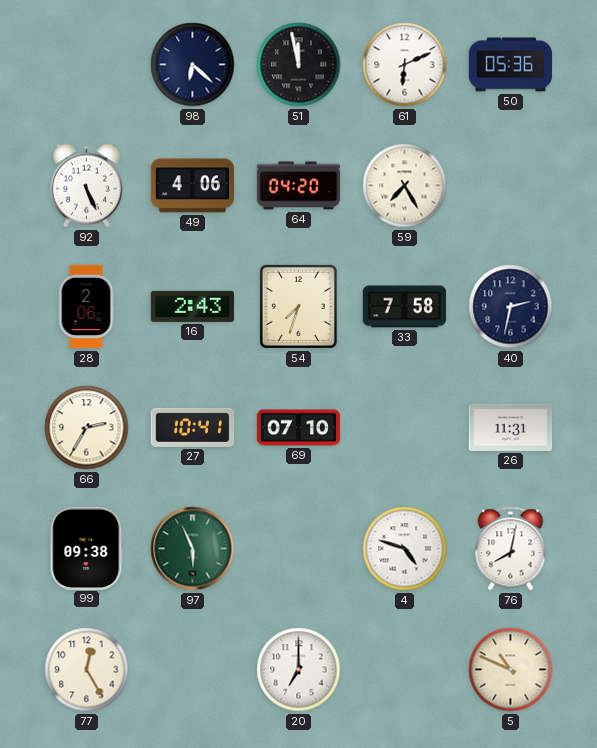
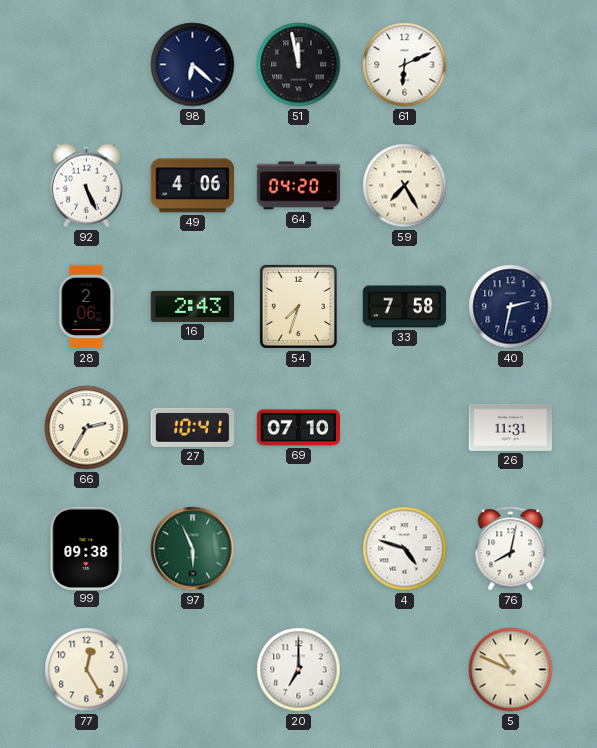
50: 05:36 -> none (511, 65)
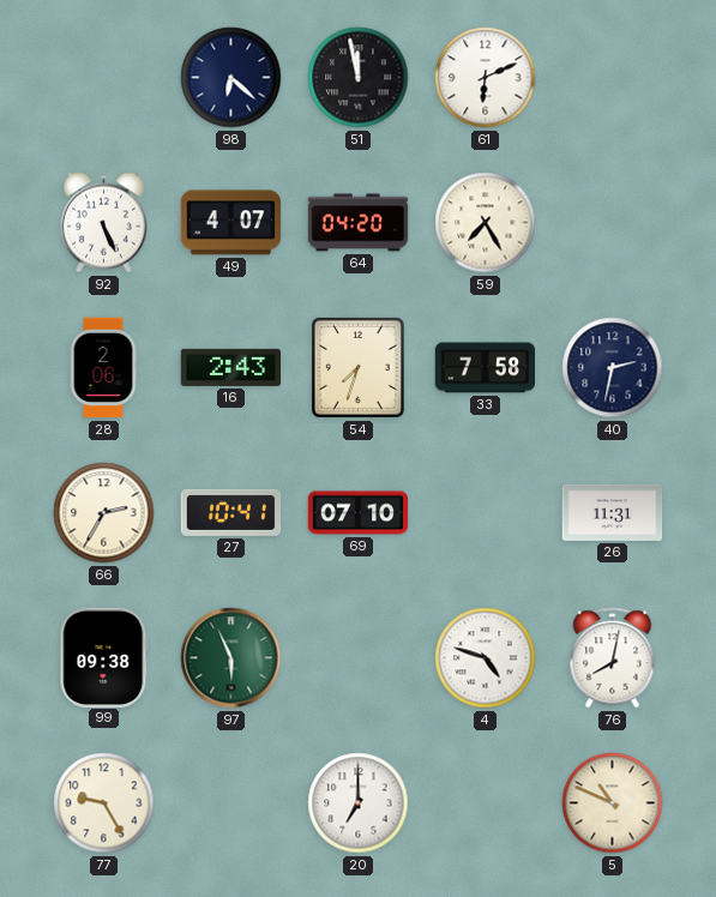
49: 4:06 -> 4:07 (230, 223)
77: 12:25 -> 9:25 (104, 803)
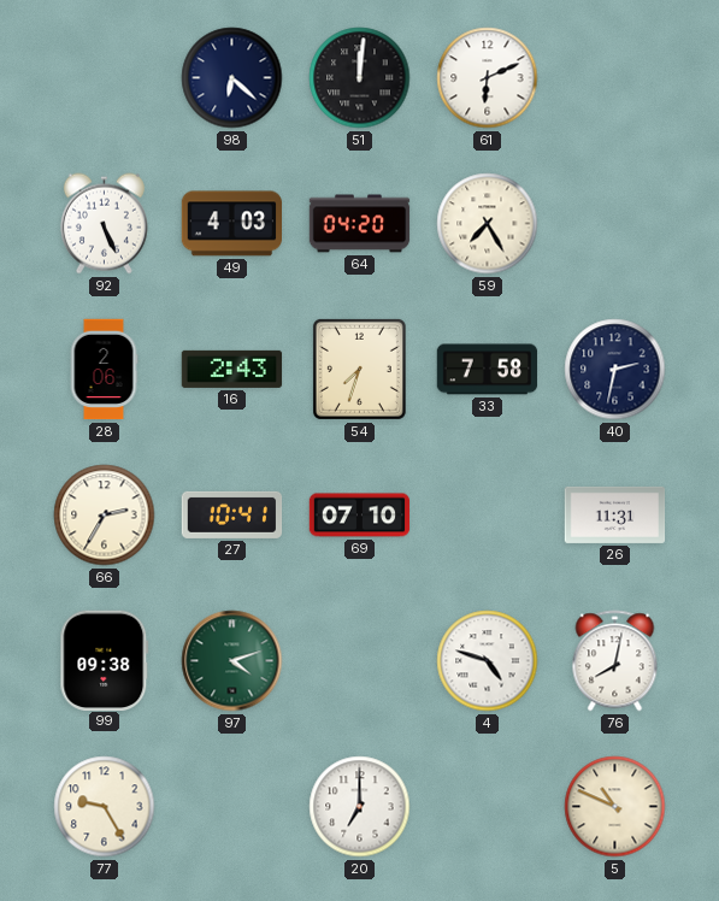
51: 11:58 -> 12:01 (360, 78)
49: 4:07 -> 4:03 (231, 224)
97: 5:56 -> 4:12 (232, 661)
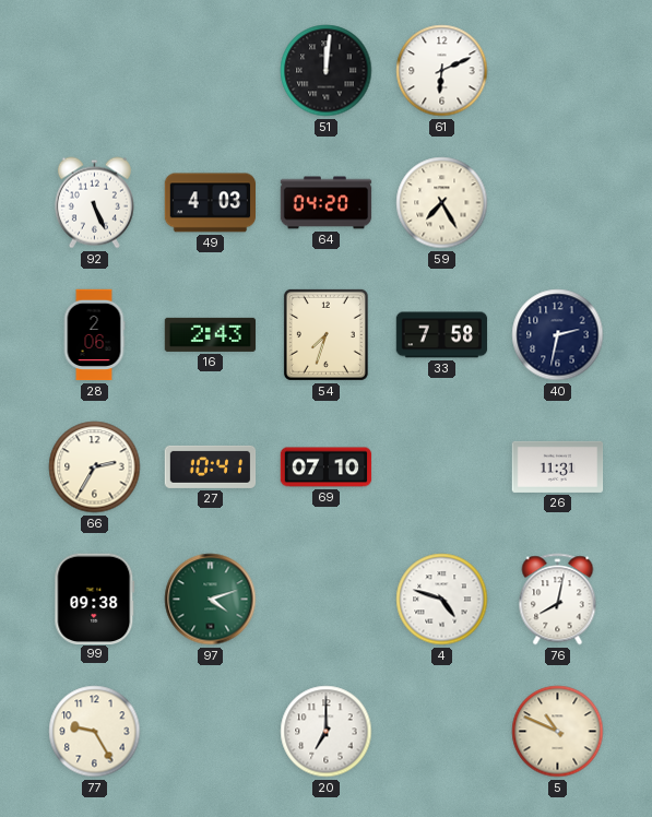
98: 6:22 -> none (232, 78)
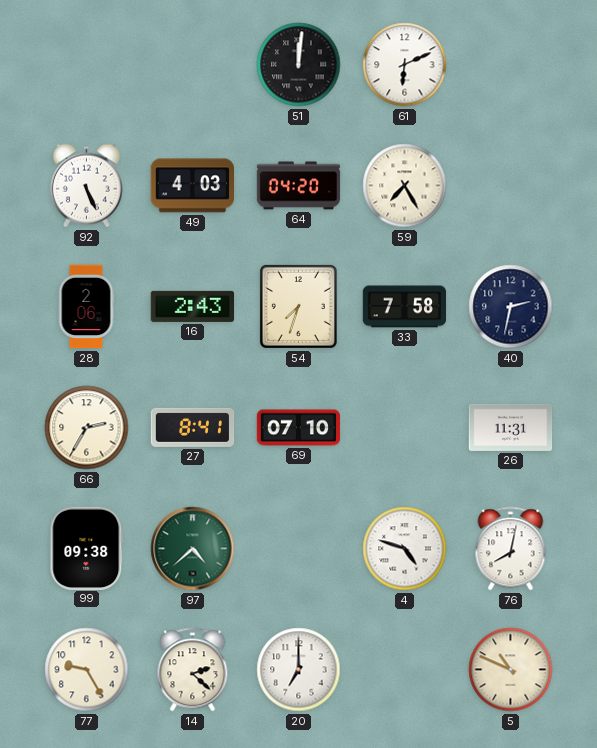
27: 10:41 -> 8:41 (193, 427)
97: 4:12 -> 4:38 (193, 549)
14: none -> 2:22 (193, 670)
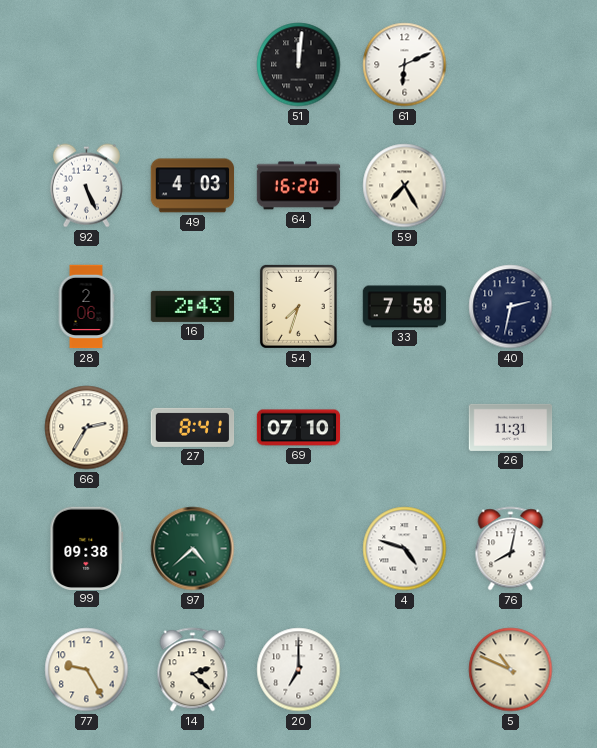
64: 04:20 -> 16:20 (299, 186)
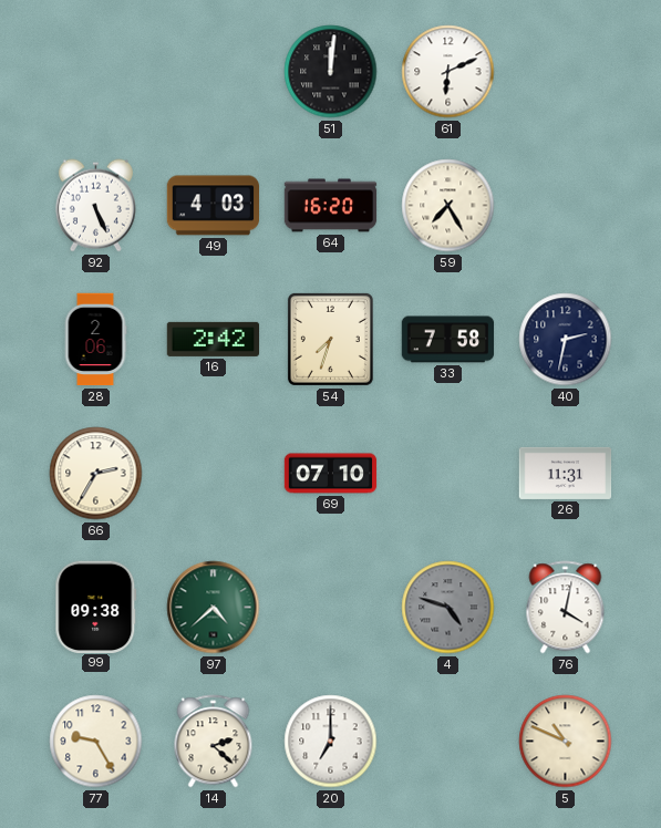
16: 2:43 -> 2:42 (214, 339)
27: 8:41 -> none (193, 427)
4 dial: white -> grey (448, 608)
76: 8:02 -> 4:02 (566, 608)
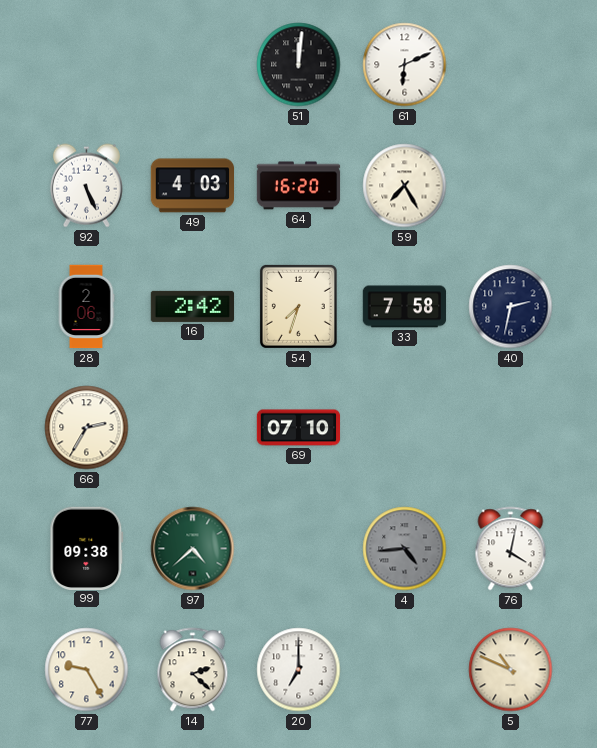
26: 11:31 -> none (566, 473)
4: 4:48 -> 4:44 (405, 549)
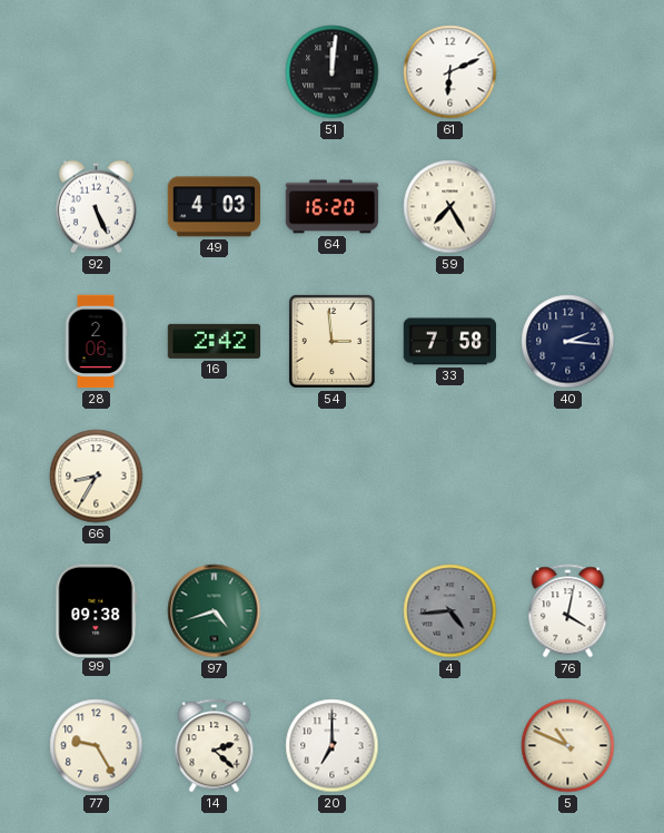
54: 7:33 -> 2:59 (331, 341)
40: 2:32 -> 2:16 (568, 342)
66: 2:35 -> 8:35 (97, 477)
69: 07:10 -> none (299, 428)
97: 4:38 -> 4:42 (215, 611)
